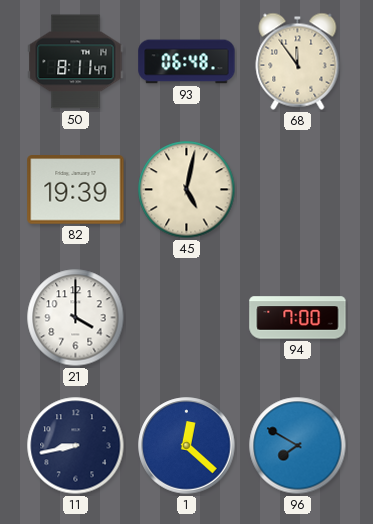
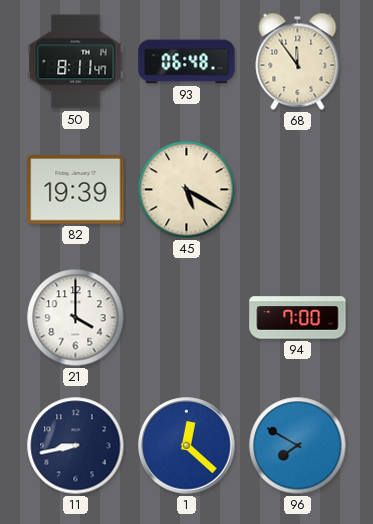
45: 5:02 -> 5:20 (187, 190)
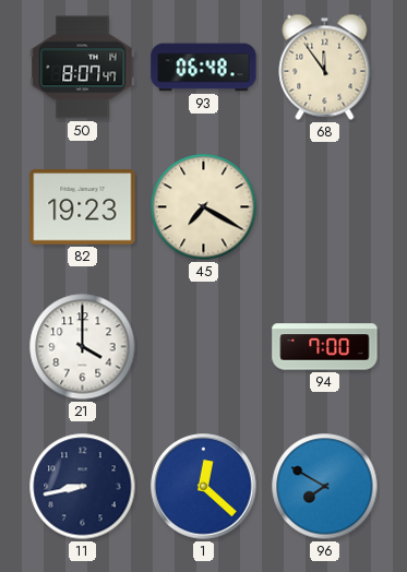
50: 8:11 -> 8:07 (83, 68)
82: 19:39 -> 19:23 (83, 207)
45: 5:20 -> 7:20 (204, 207)
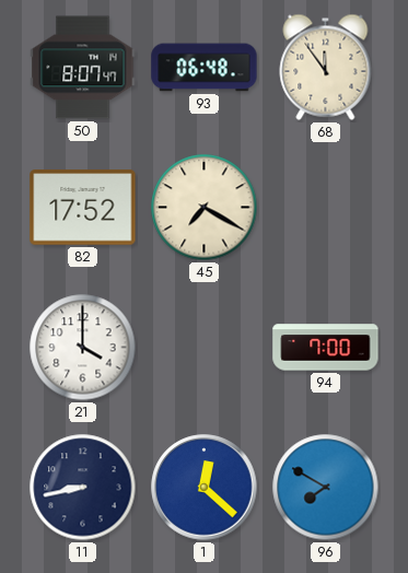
82: 19:23 -> 17:52 (83, 208)
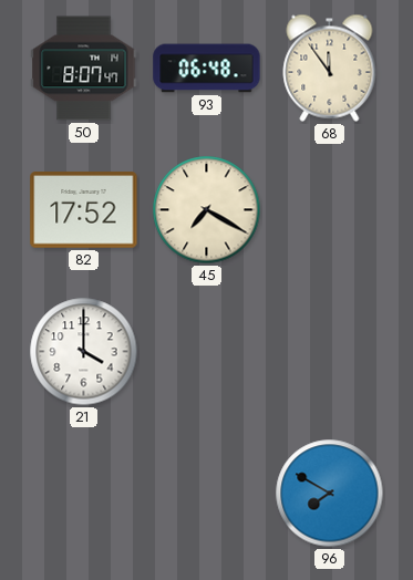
94: 7:00 -> none (326, 348)
11: 8:43 -> none (83, 488)
1: 12:22 -> none (205, 488)
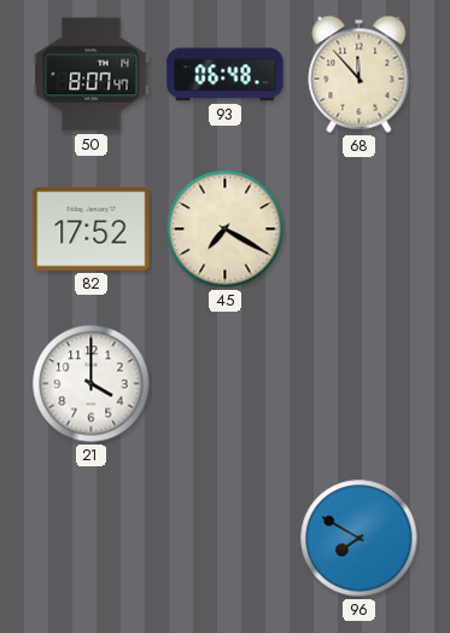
68: 11:54 -> 11:53 (360, 74)
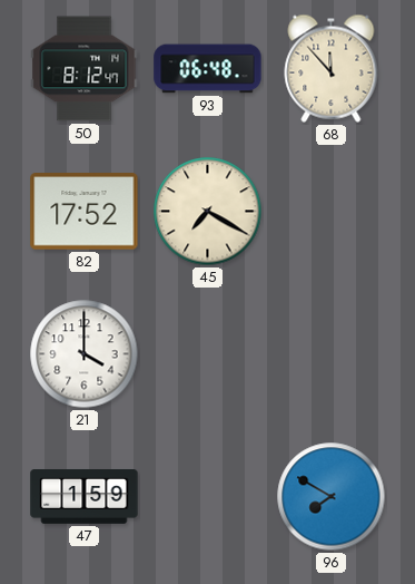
50: 8:07 -> 8:12 (85, 69)
47: none -> 1:59 (85, 497)
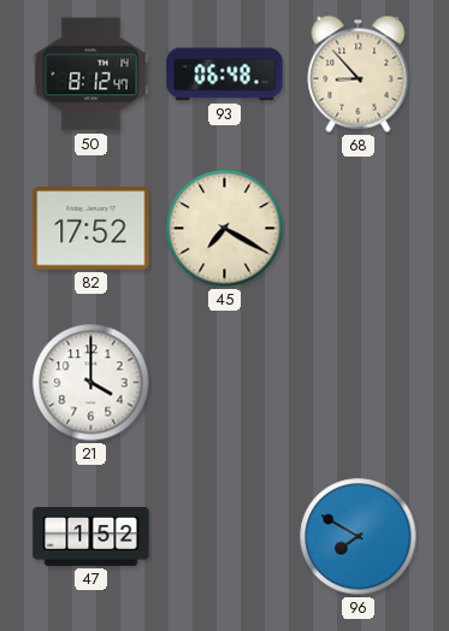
68: 11:53 -> 8:53 (359, 73)
47: 1:59 -> 1:52 (91, 537)
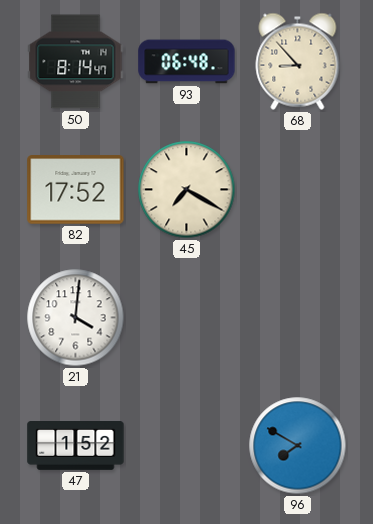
50: 8:12 -> 8:14 (76, 62)
21: 4:00 -> 4:01 (76, 318)
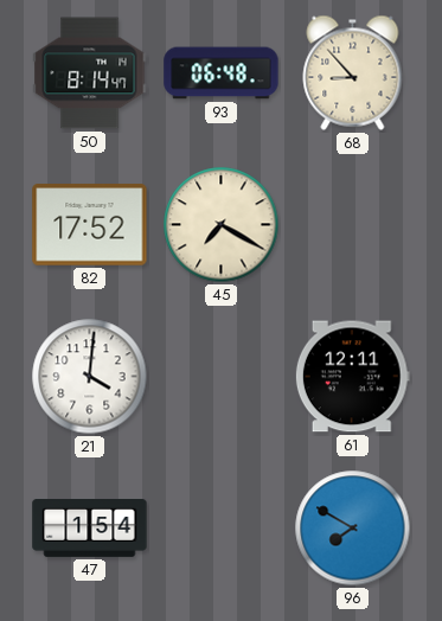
61: none -> 12:11 (352, 377)
47: 1:52 -> 1:54 (90, 529)
